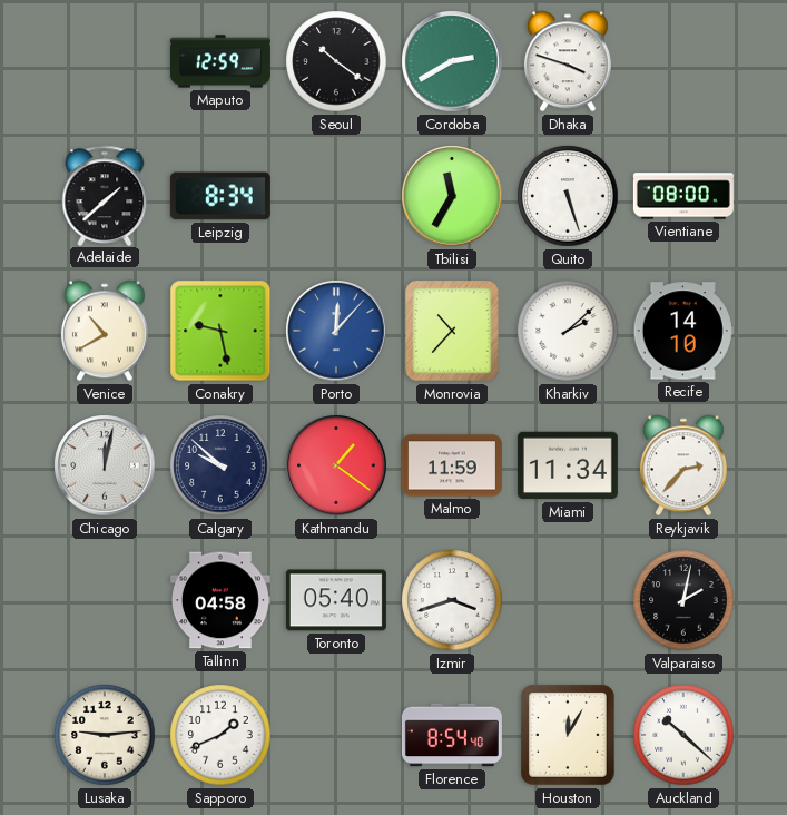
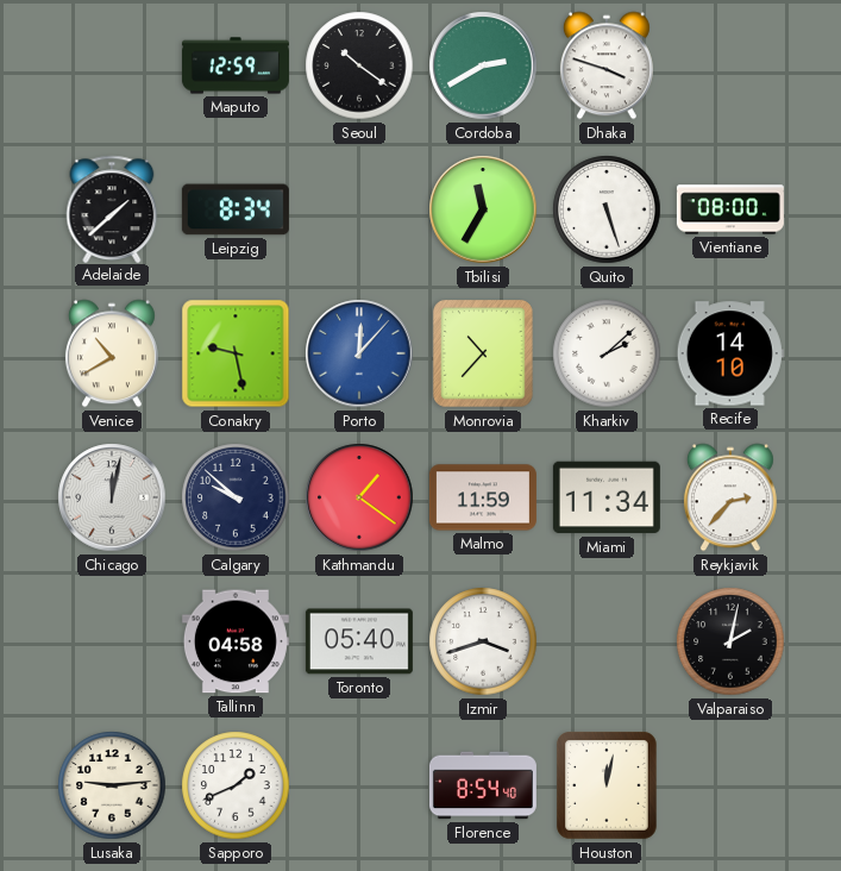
Houston: 12:05 -> 12:02 (608, 785)
Auckland: 10:22 -> none (683, 735)
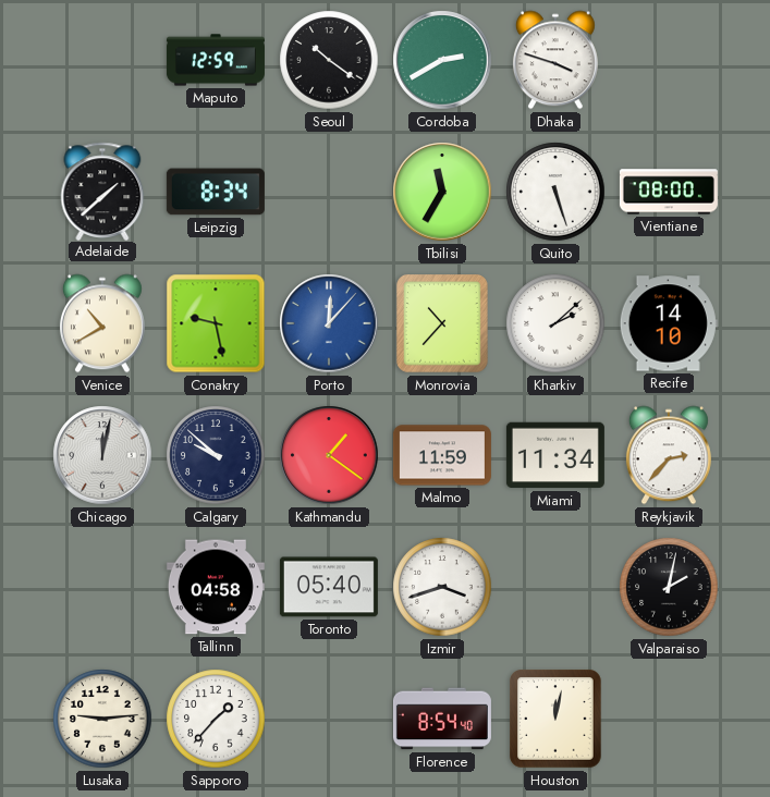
Sapporo: 1:41 -> 1:37 (216, 719)
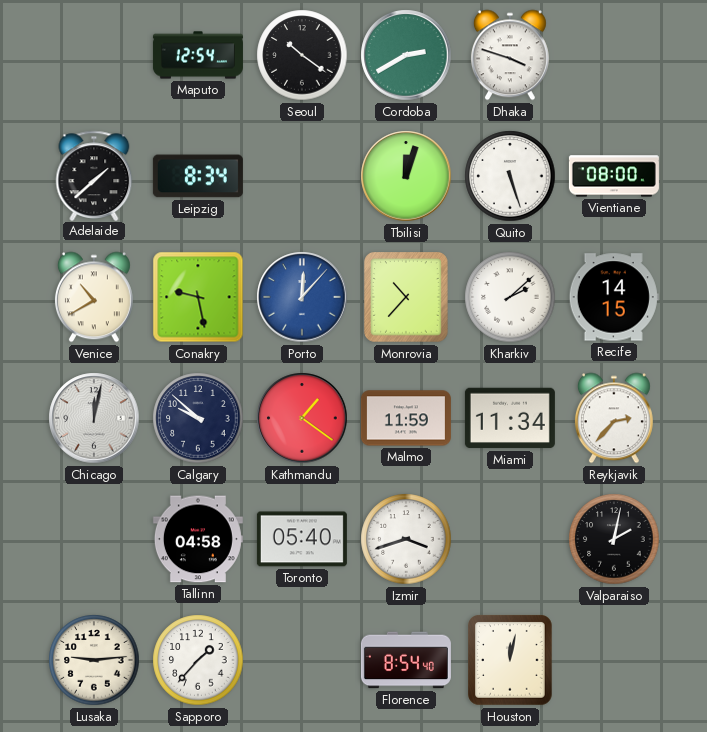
Maputo: 12:59 -> 12:54 (198, 55)
Tbilisi: 11:35 -> 12:03 (406, 176)
Recife: 14:10 -> 14:15 (614, 297)
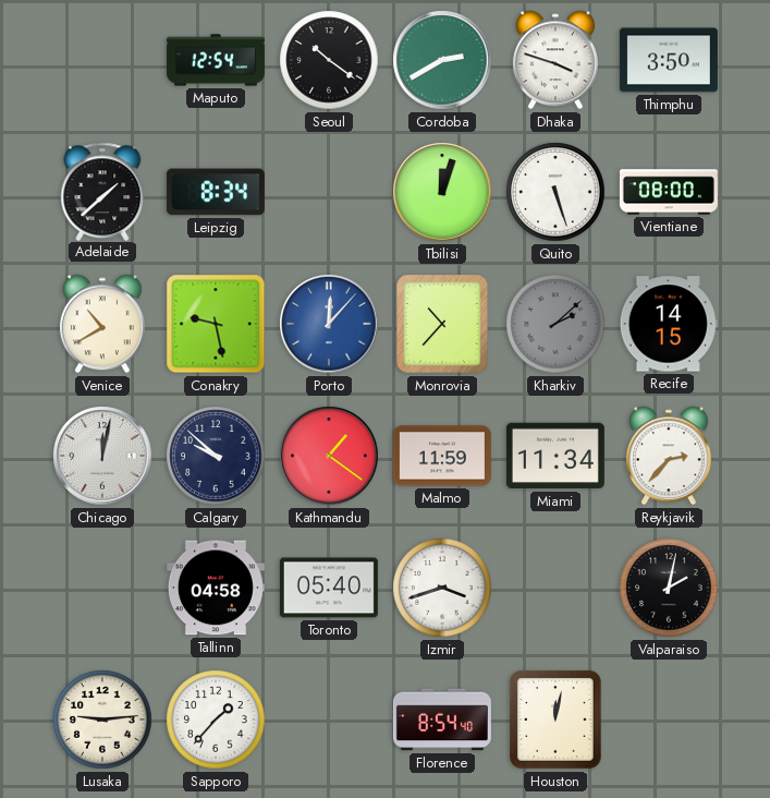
Thimphu: none -> 3:50 (669, 60)
Kharkiv dial: white -> grey (555, 324)
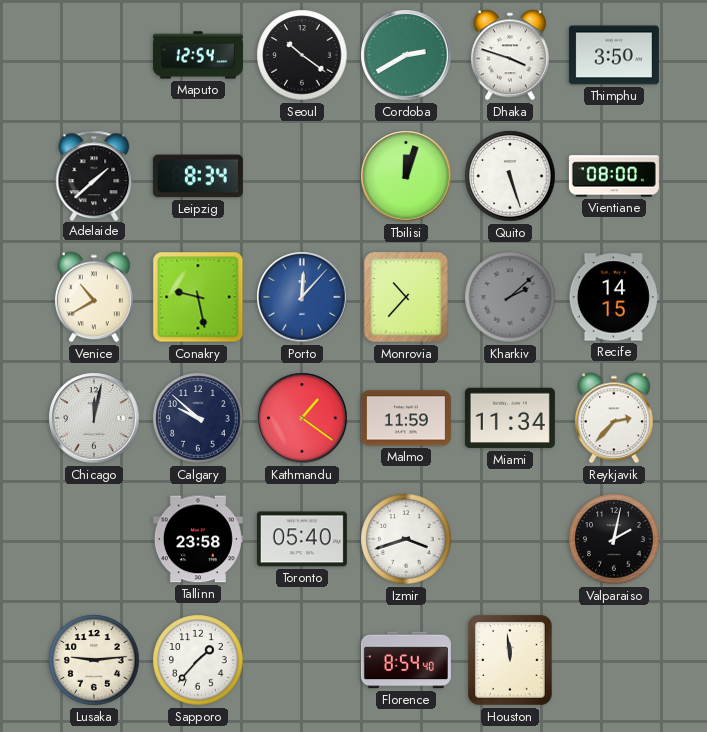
Tallinn: 04:58 -> 23:58 (198, 539)
Houston: 12:02 -> 11:59 (511, 660)
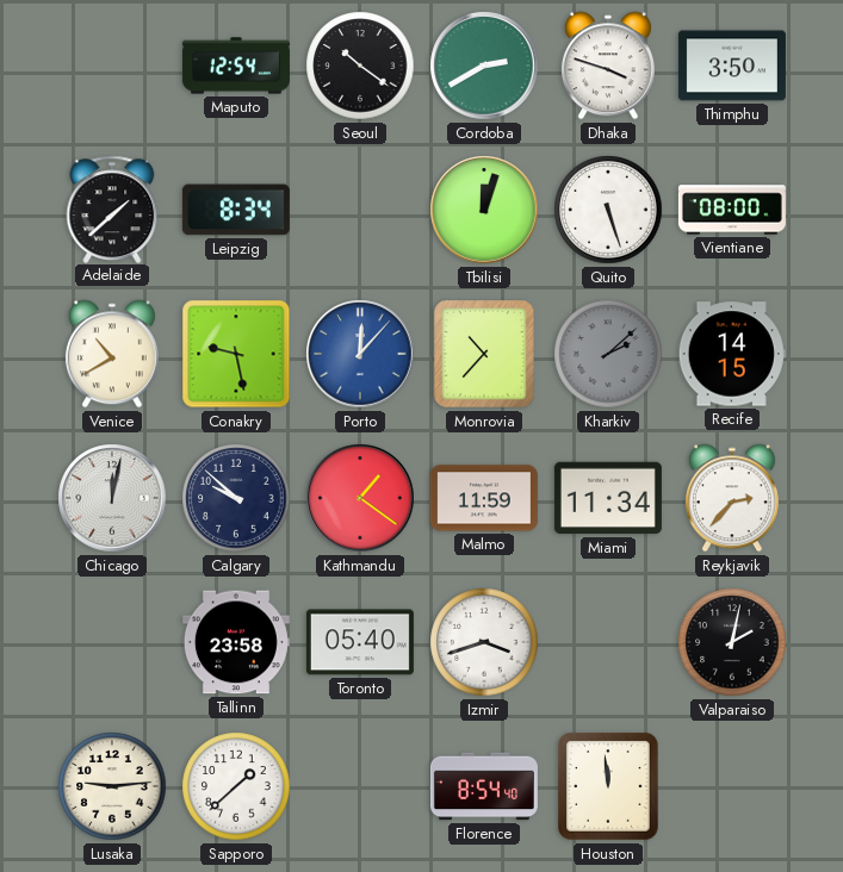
Sapporo: 1:37 -> 1:38 (236, 786)
